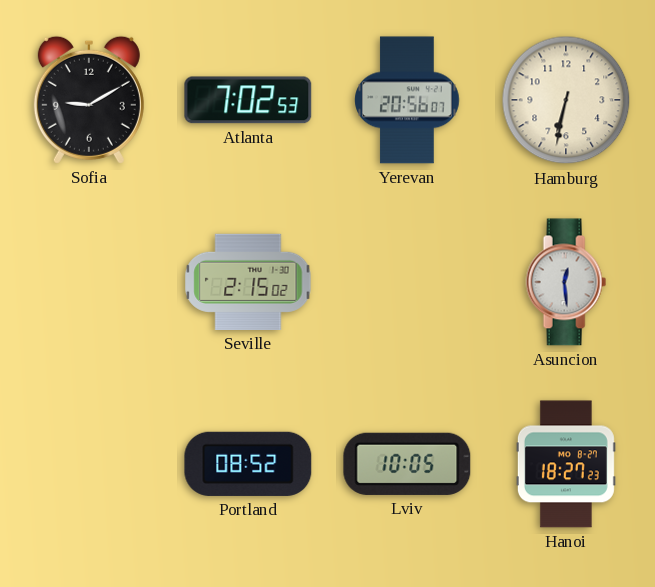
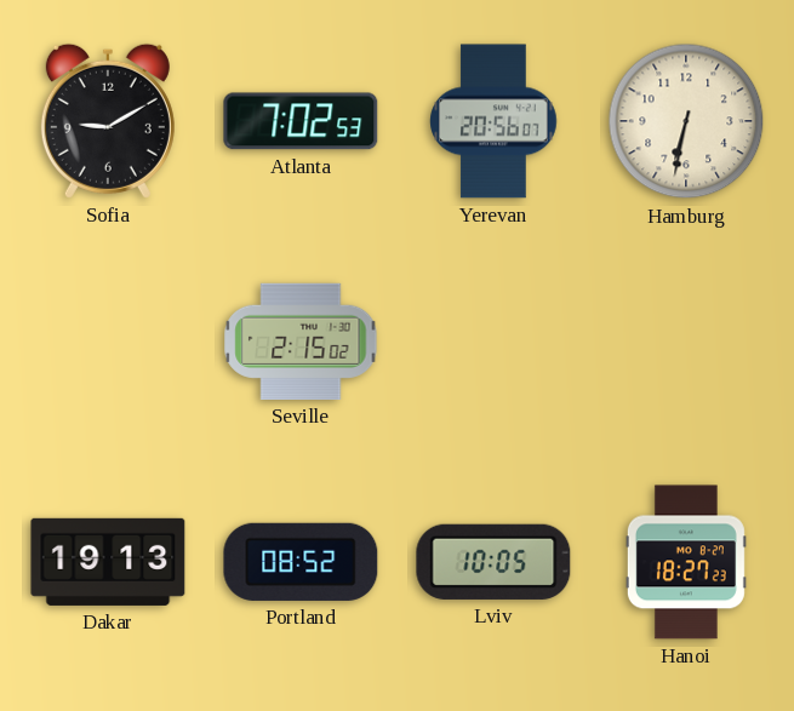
Asuncion: 12:29 -> none (566, 282)
Dakar: none -> 19:13 (108, 562)
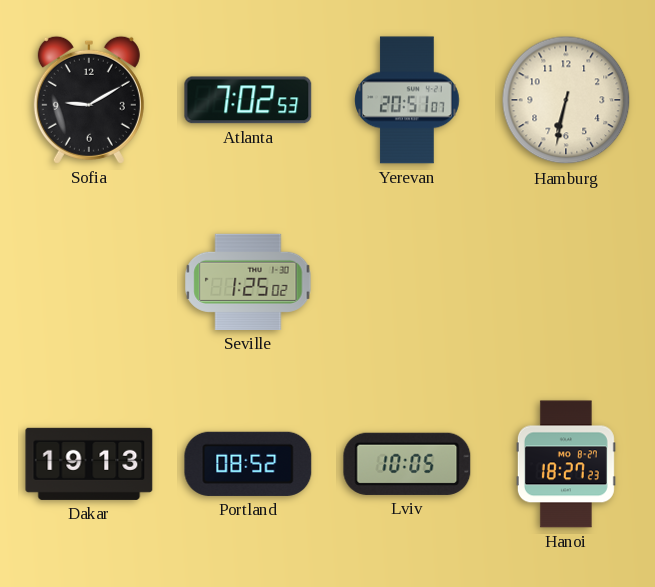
Yerevan: 20:56 -> 20:51 (407, 100)
Seville: 2:15 -> 1:25 (248, 282)
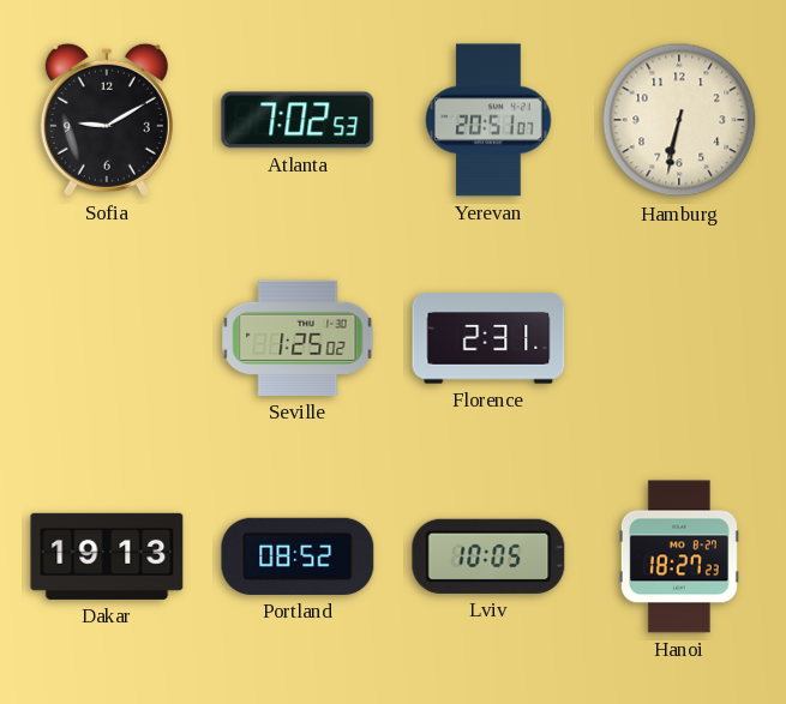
Florence: none -> 2:31 (488, 338)
